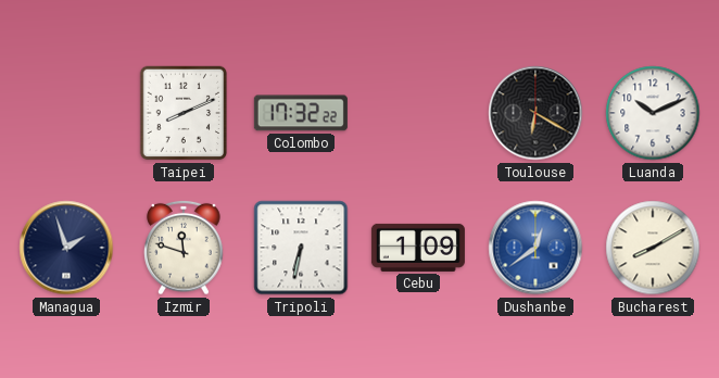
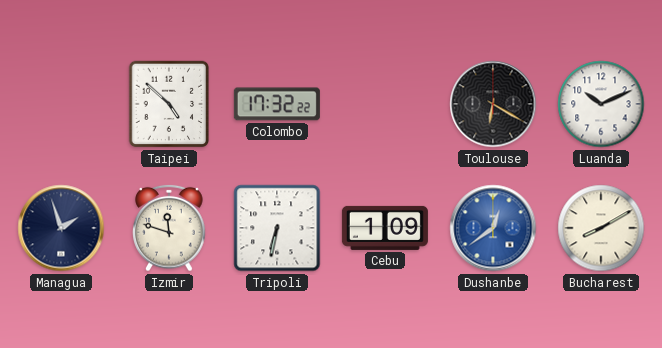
Taipei: 8:11 -> 4:52 (169, 104)
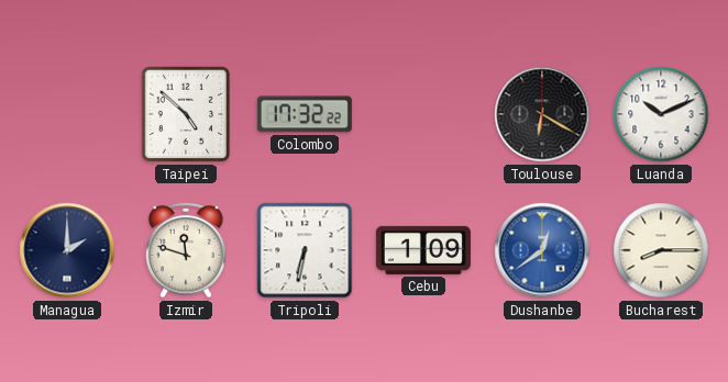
Managua: 1:57 -> 2:00 (67, 250)
Bucharest: 8:10 -> 8:15 (661, 250)
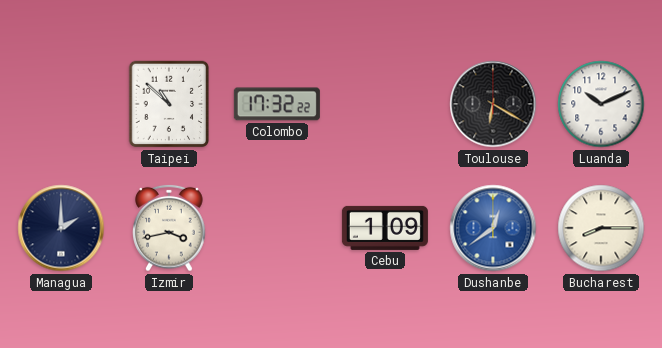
Taipei: 4:52 -> 10:52 (169, 104)
Izmir: 11:48 -> 3:43 (169, 228)
Tripoli: 6:32 -> none (305, 250)
